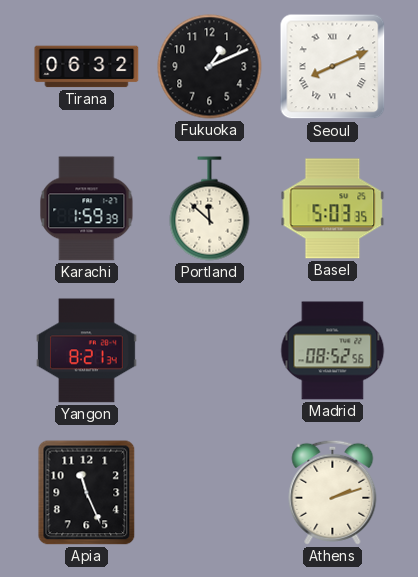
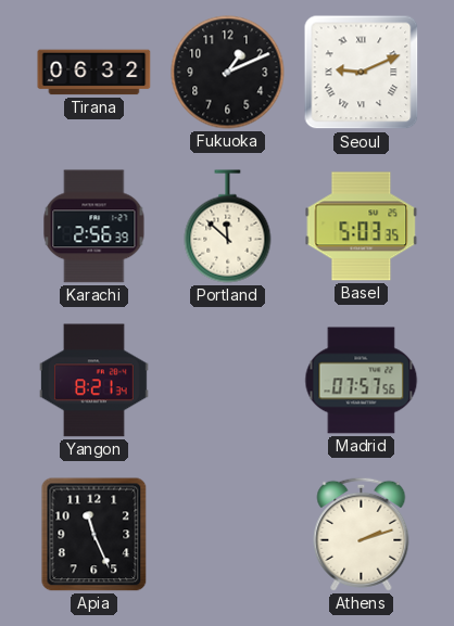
Seoul: 8:11 -> 9:11 (362, 73)
Karachi: 1:59 -> 2:56 (94, 227)
Madrid: 08:52 -> 07:57 (362, 381)
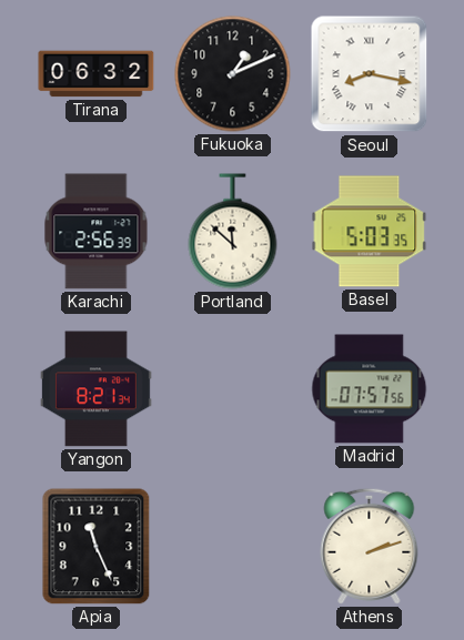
Seoul: 9:11 -> 8:17 (370, 74)
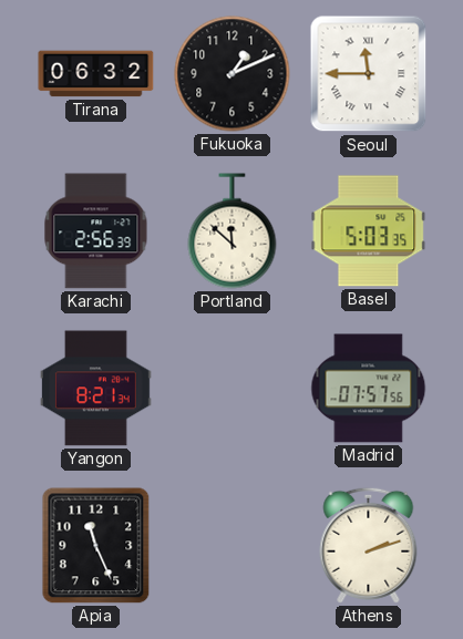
Seoul: 8:17 -> 11:45 (369, 74)
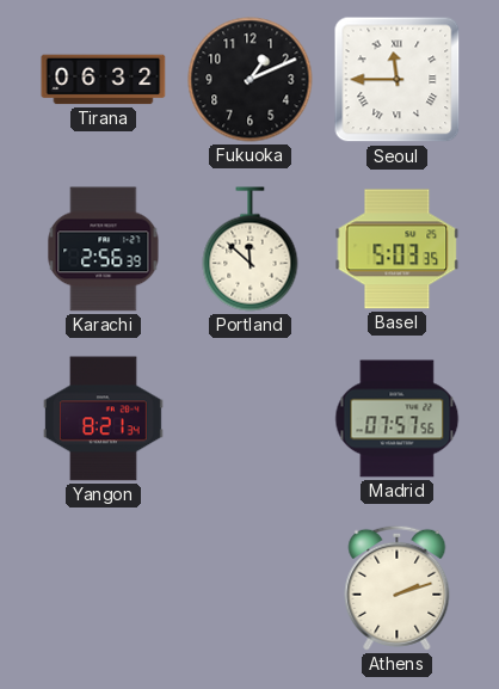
Apia: 11:26 -> none (96, 546)
